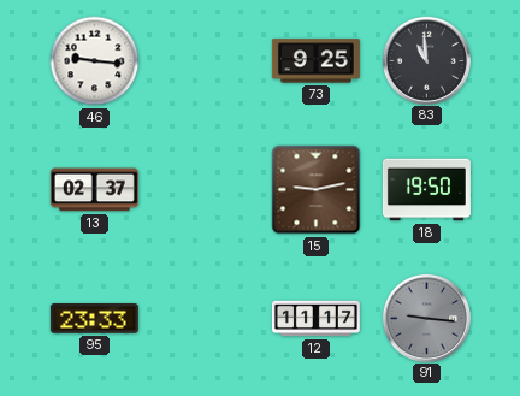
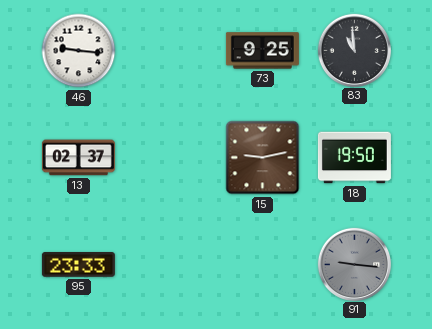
12: 11:17 -> none (315, 319)
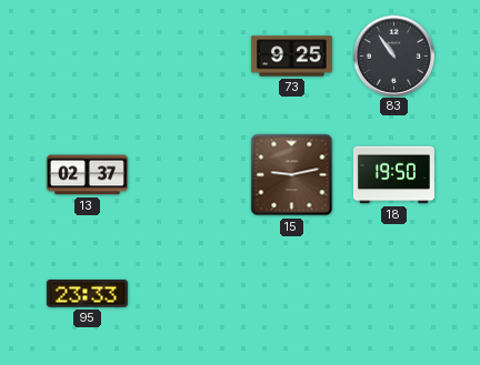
46: 9:16 -> none (79, 51)
83: 10:59 -> 10:54 (393, 55)
91: 9:16 -> none (354, 264)
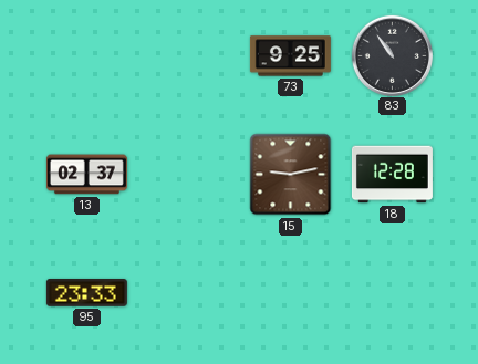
18: 19:50 -> 12:28 (392, 175)
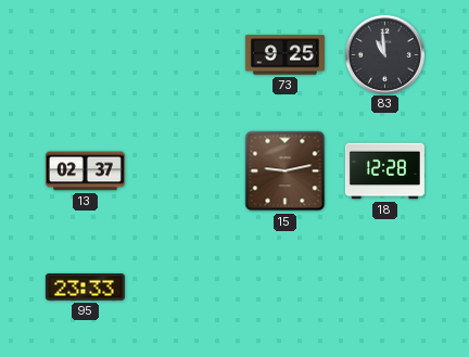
83: 10:54 -> 10:59 (384, 54)
